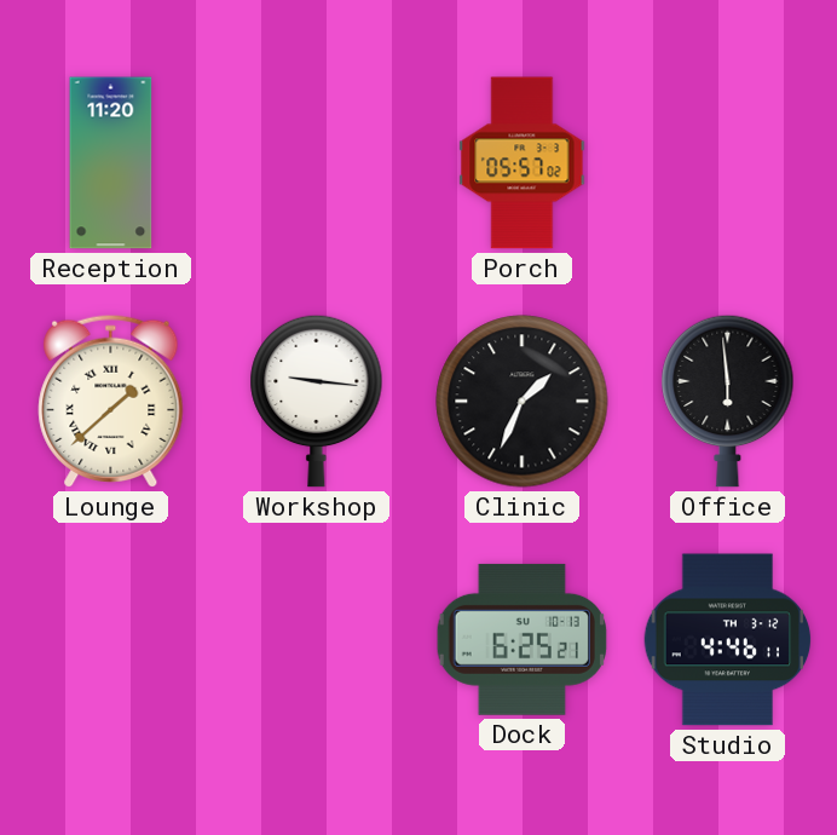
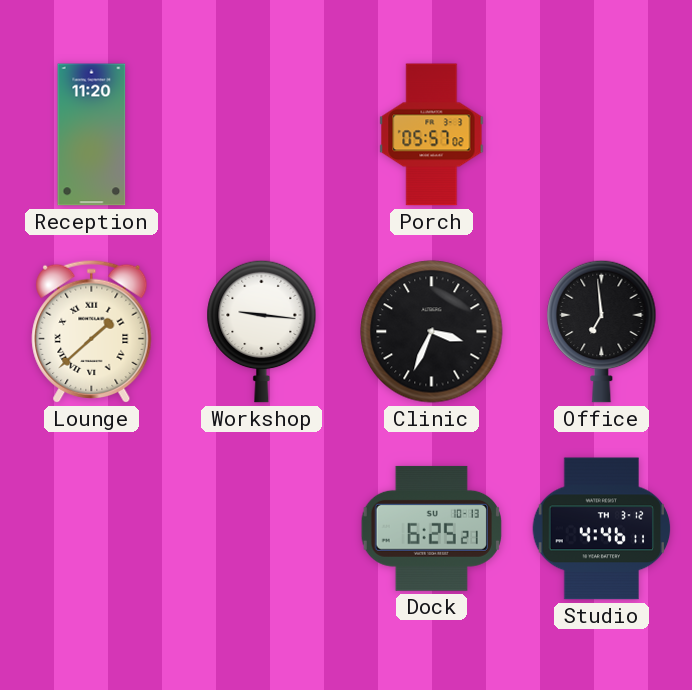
Clinic: 1:34 -> 3:34 (432, 332)
Office: 5:59 -> 6:59 (602, 331)
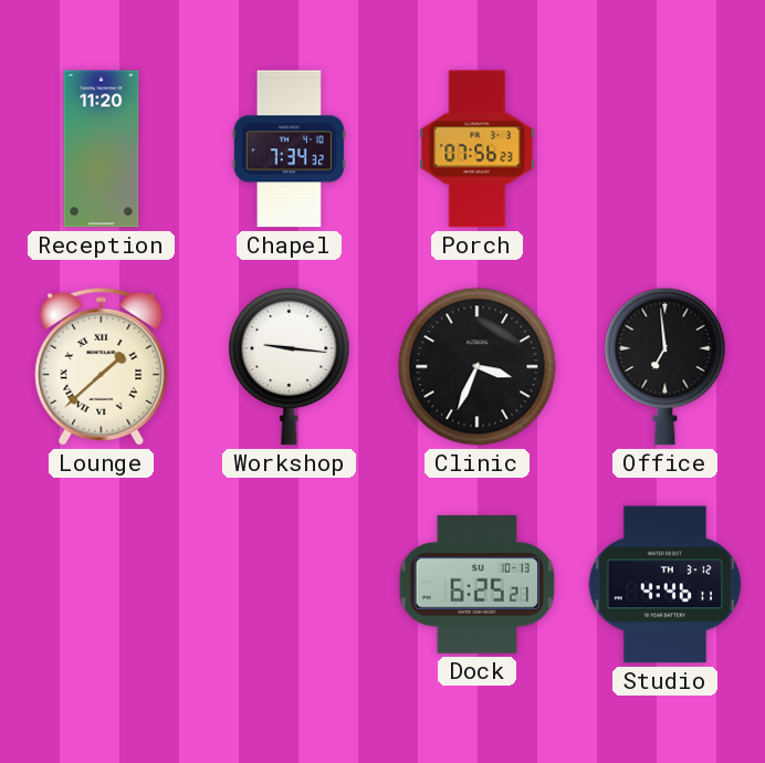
Chapel: none -> 7:34 (289, 149)
Porch: 05:57 -> 07:56 (478, 149)
